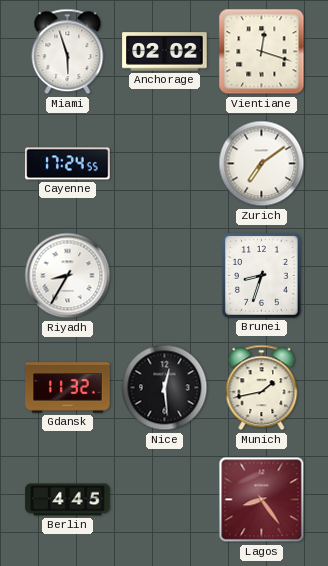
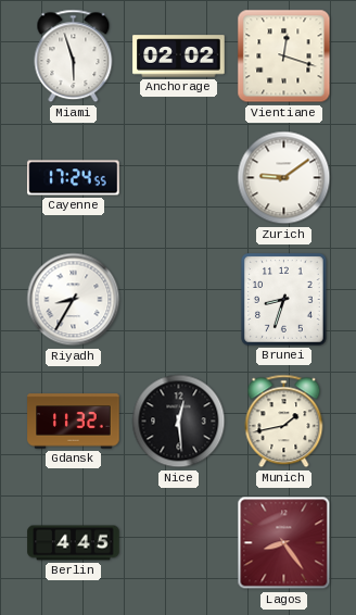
Zurich: 7:09 -> 9:09 (284, 178)
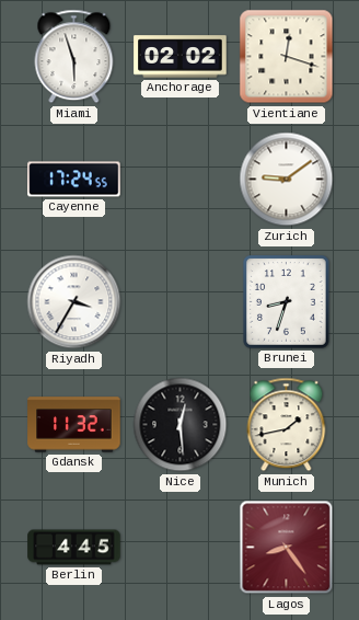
Riyadh: 8:35 -> 3:35 (74, 302)
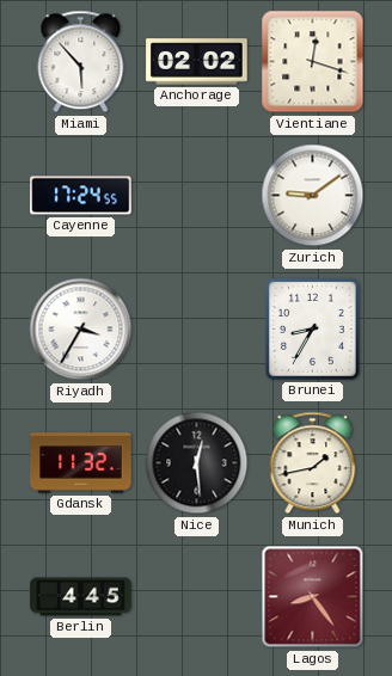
Miami: 5:57 -> 5:53 (81, 62)
Brunei: 8:33 -> 8:35 (313, 330)
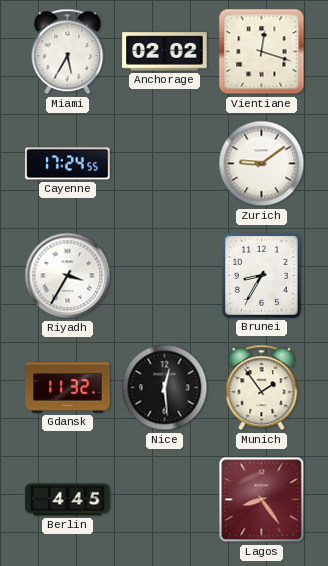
Miami: 5:53 -> 5:35 (68, 52)
Munich: 1:43 -> 1:54 (262, 388)
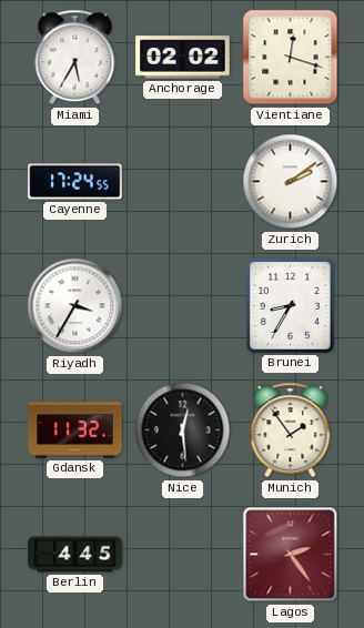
Zurich: 9:09 -> 2:09 (291, 182)
Lagos: 8:24 -> 2:24 (291, 555)
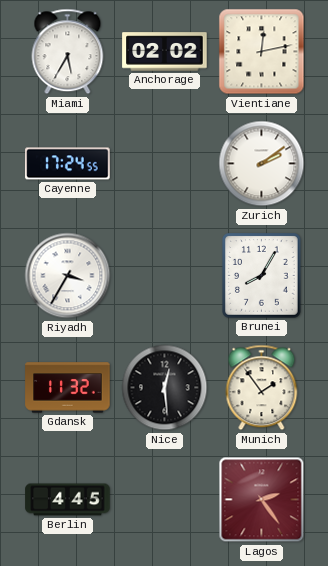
Vientiane: 12:18 -> 12:13 (262, 52)
Brunei: 8:35 -> 8:05 (262, 276)
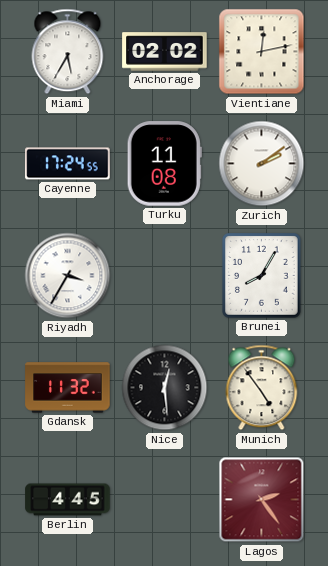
Turku: none -> 11:08 (164, 164)
Munich: 1:54 -> 4:54 (262, 388)
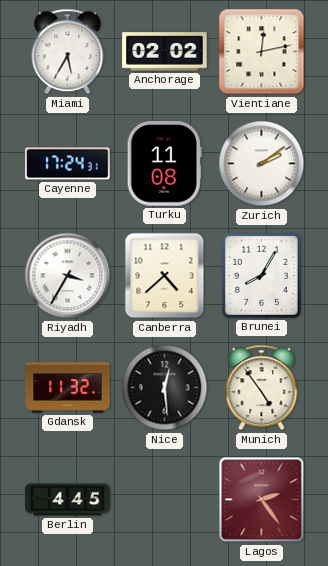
Cayenne: 17:24:55 -> 17:24:31 (68, 164)
Canberra: none -> 4:38 (165, 276)
